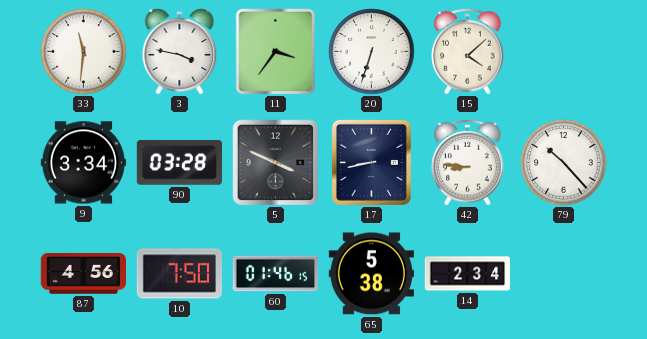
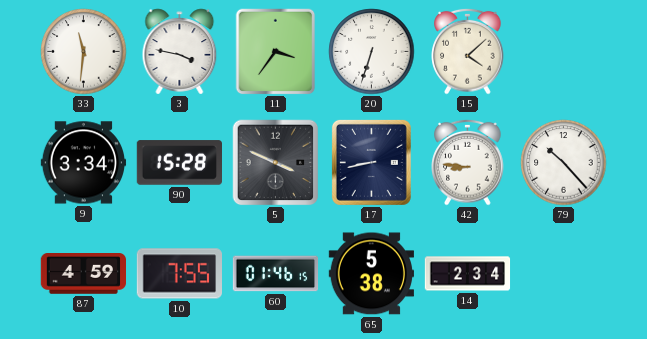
90: 03:28 -> 15:28 (180, 163)
87: 4:56 -> 4:59 (83, 274)
10: 7:50 -> 7:55 (179, 274)
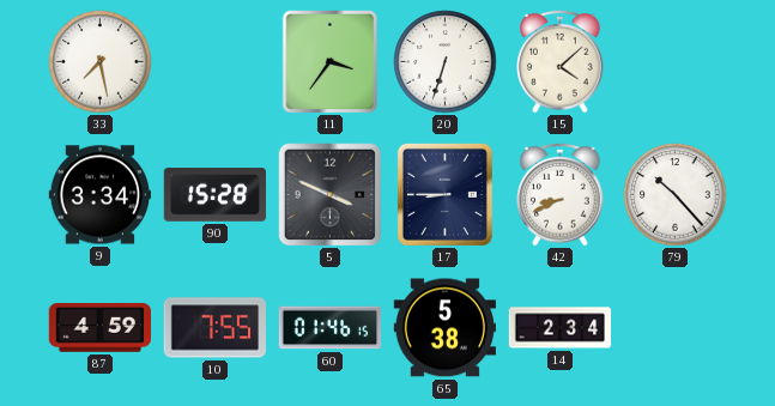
33: 11:31 -> 7:28 (101, 62)
3: 3:47 -> none (180, 52)
17: 8:43 -> 8:45 (444, 194)
42: 8:46 -> 8:41 (561, 194)
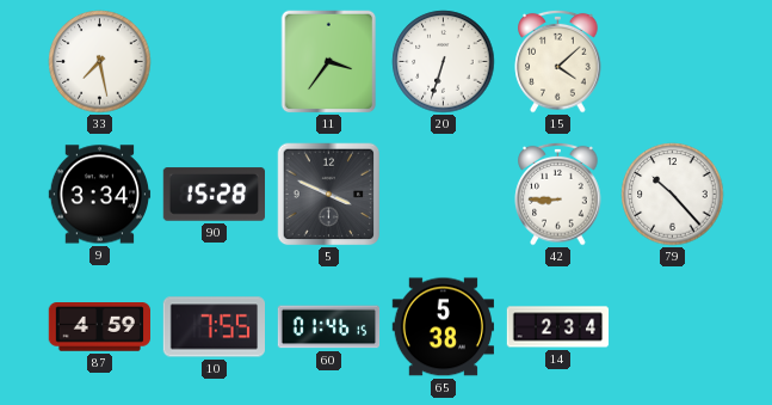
17: 8:45 -> none (444, 194)
42: 8:41 -> 8:45 (558, 194)
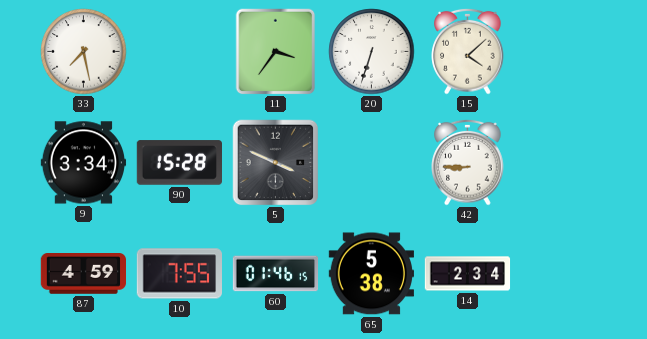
79: 10:23 -> none (673, 195)
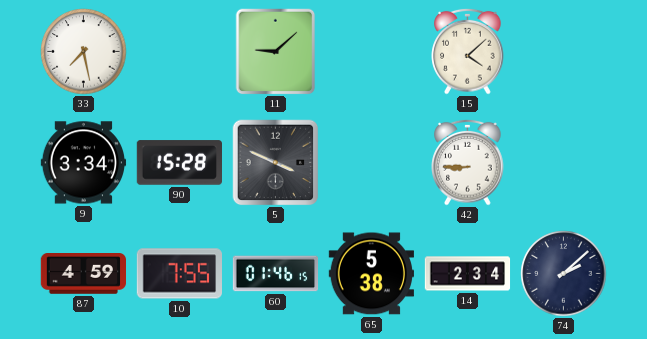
11: 3:36 -> 9:08 (276, 52)
20: 6:33 -> none (372, 52)
74: none -> 2:08 (564, 274)
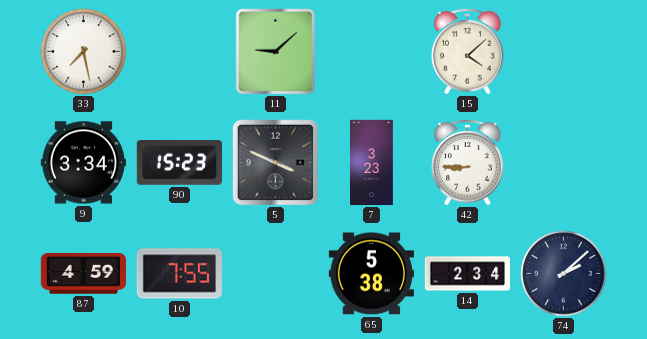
90: 15:28 -> 15:23 (180, 163)
7: none -> 3:23 (372, 163)
60: 01:46 -> none (276, 274)
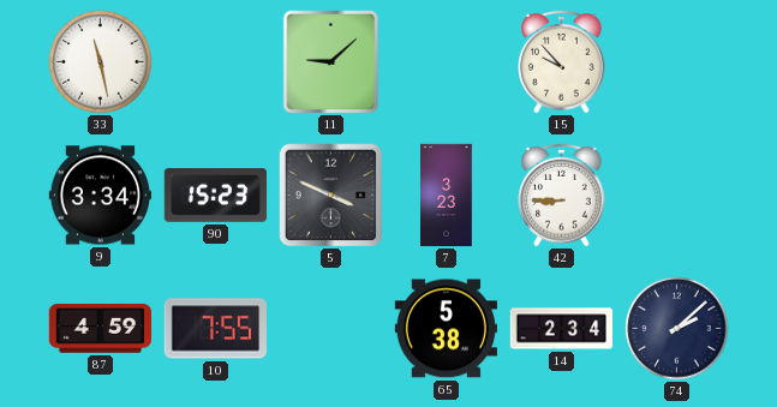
33: 7:28 -> 11:28 (101, 62)
15: 4:08 -> 9:53 (562, 61)
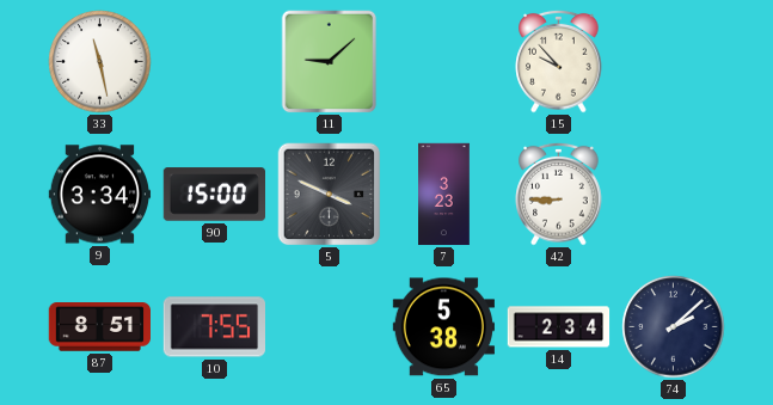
90: 15:23 -> 15:00 (215, 195)
87: 4:59 -> 8:51 (99, 327)
